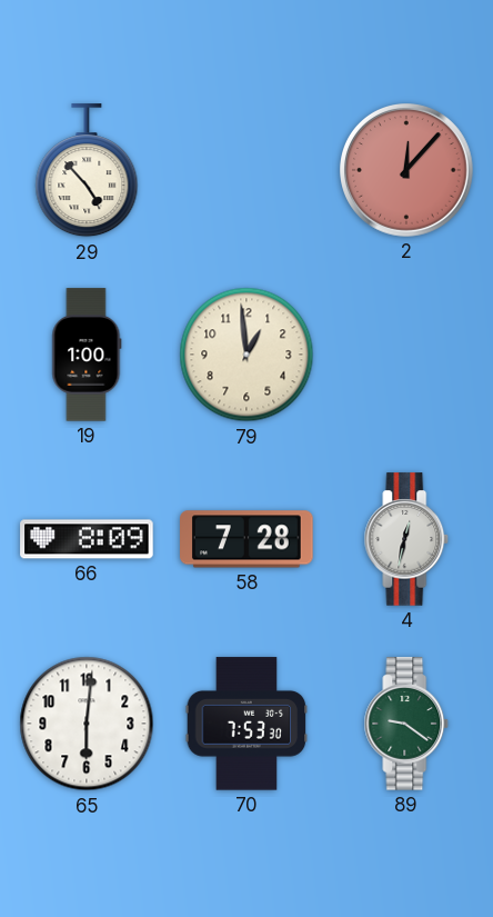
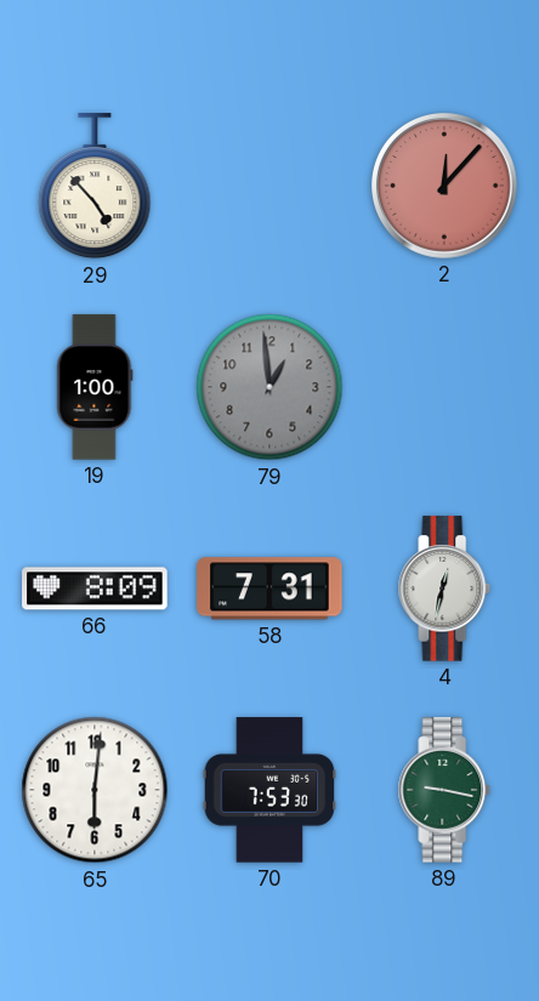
79 dial: cream -> grey (269, 387)
58: 7:28 -> 7:31 (269, 588)
89: 9:21 -> 9:17 (444, 790)
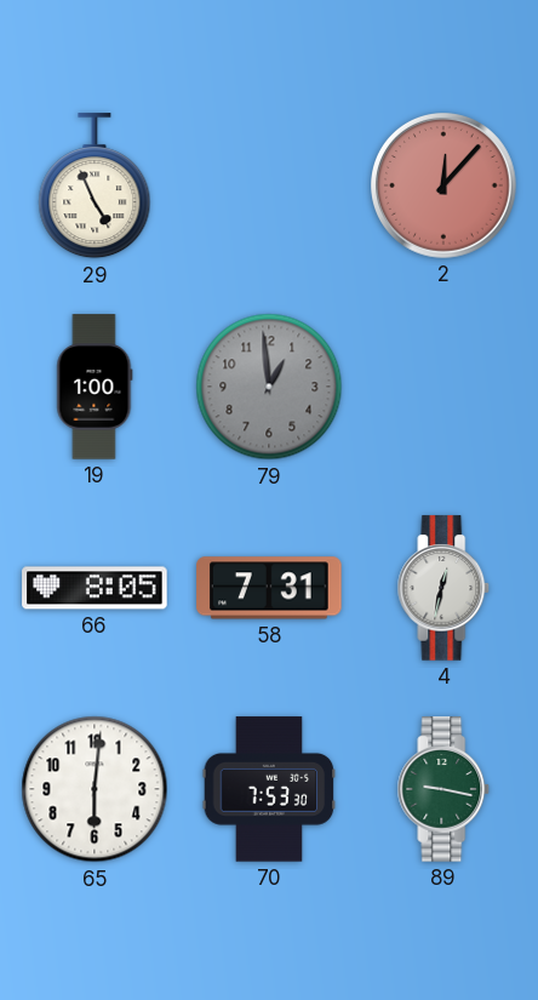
29: 4:53 -> 4:56 (95, 187)
66: 8:09 -> 8:05 (95, 588)
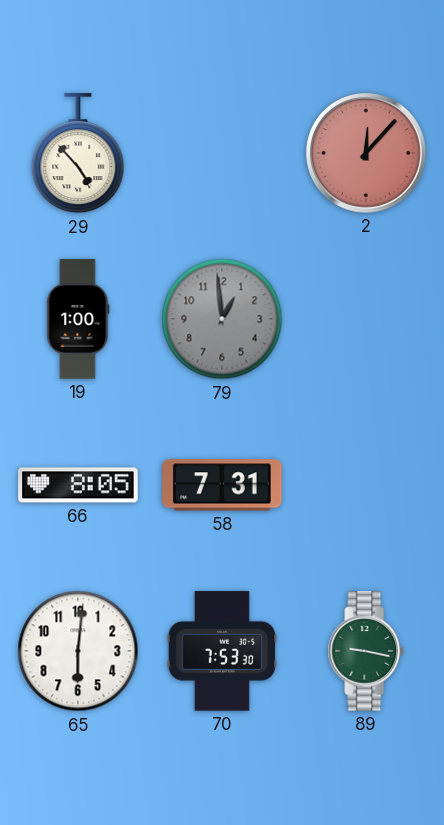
29: 4:56 -> 4:53 (78, 154)
4: 12:32 -> none (443, 588)
